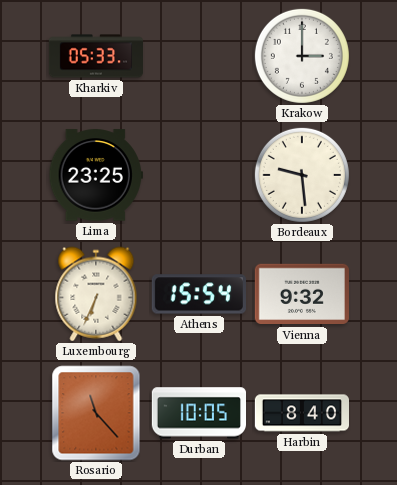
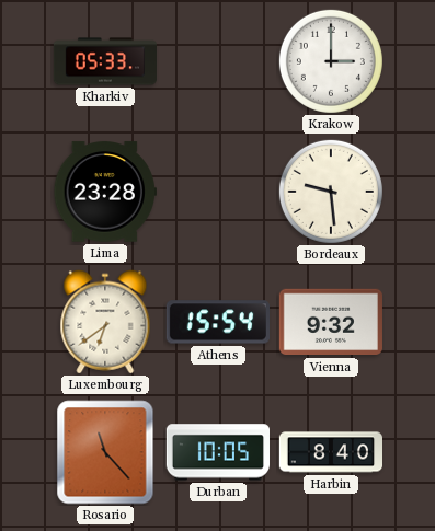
Lima: 23:25 -> 23:28 (105, 192)
Luxembourg: 6:34 -> 6:39 (105, 322)
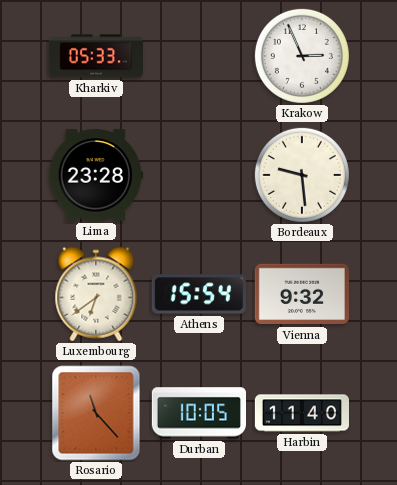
Krakow: 3:00 -> 2:56 (302, 56)
Harbin: 8:40 -> 11:40 (301, 413)
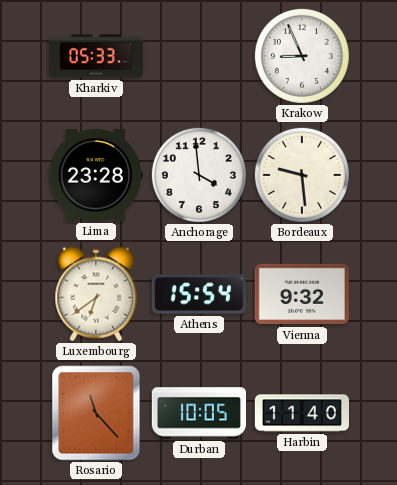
Krakow: 2:56 -> 8:56 (302, 56)
Anchorage: none -> 3:59 (199, 175)
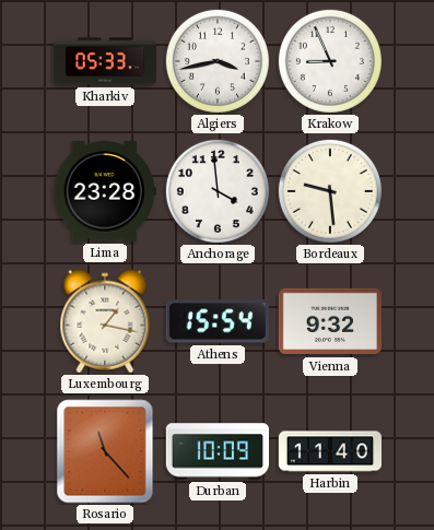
Algiers: none -> 3:43 (218, 61)
Luxembourg: 6:39 -> 1:17 (105, 321)
Durban: 10:05 -> 10:09 (216, 451)
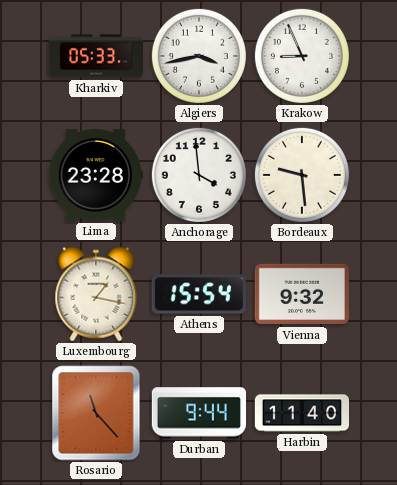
Durban: 10:09 -> 9:44 (198, 413)
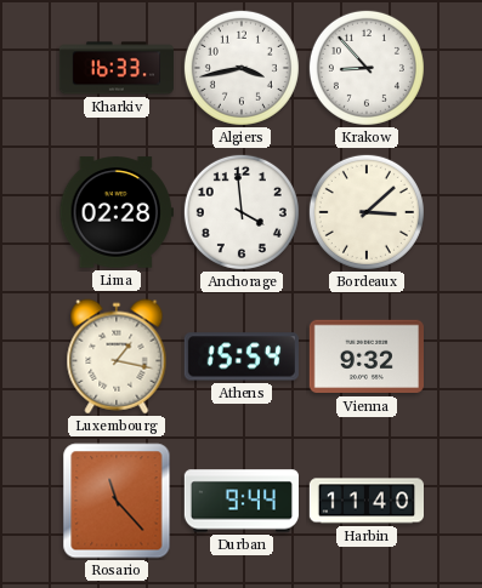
Kharkiv: 05:33 -> 16:33 (115, 68)
Krakow: 8:56 -> 8:53 (367, 68)
Lima: 23:28 -> 02:28 (117, 212)
Bordeaux: 9:29 -> 3:08 (367, 212)
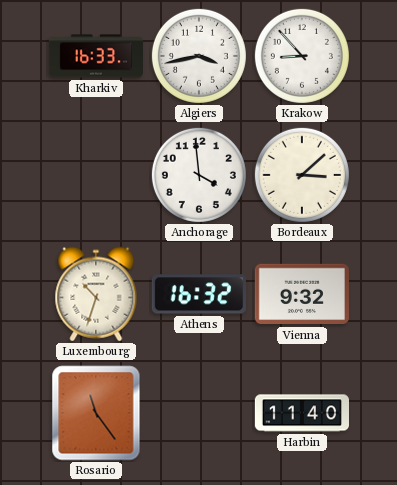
Lima: 02:28 -> none (117, 212)
Luxembourg: 1:17 -> 10:33 (96, 294)
Athens: 15:54 -> 16:32 (199, 294)
Rosario: 11:23 -> 11:24 (96, 413)
Durban: 9:44 -> none (240, 501)
